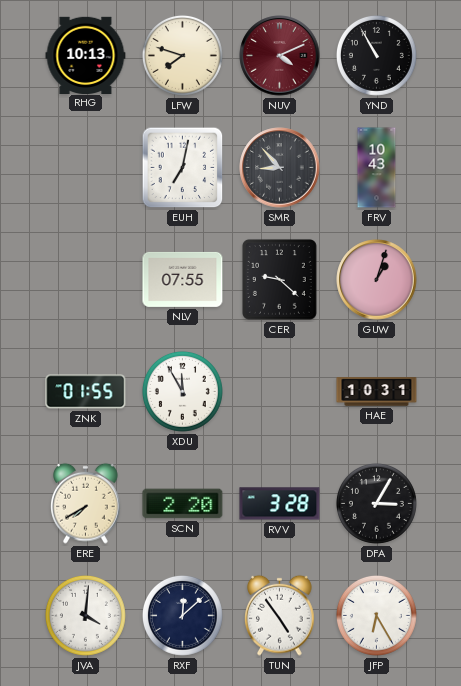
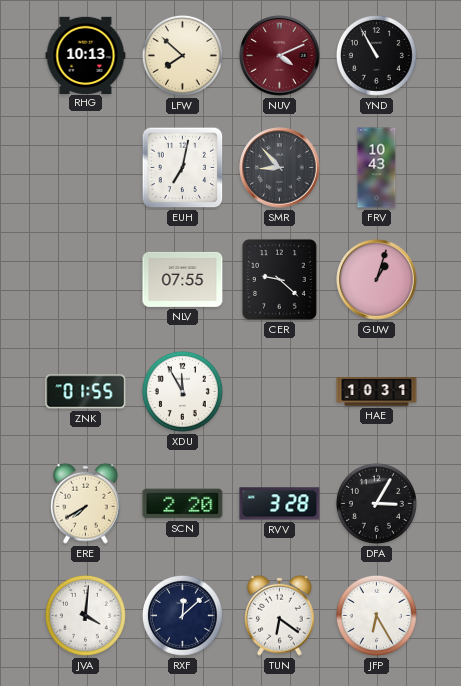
LFW: 7:48 -> 7:52 (182, 55)
TUN: 4:54 -> 6:21 (280, 615)
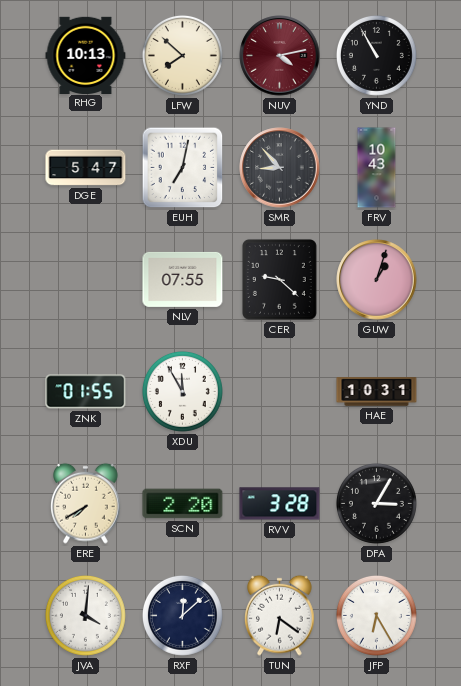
NUV: 4:11 -> 4:13 (280, 56)
DGE: none -> 5:47 (86, 168)
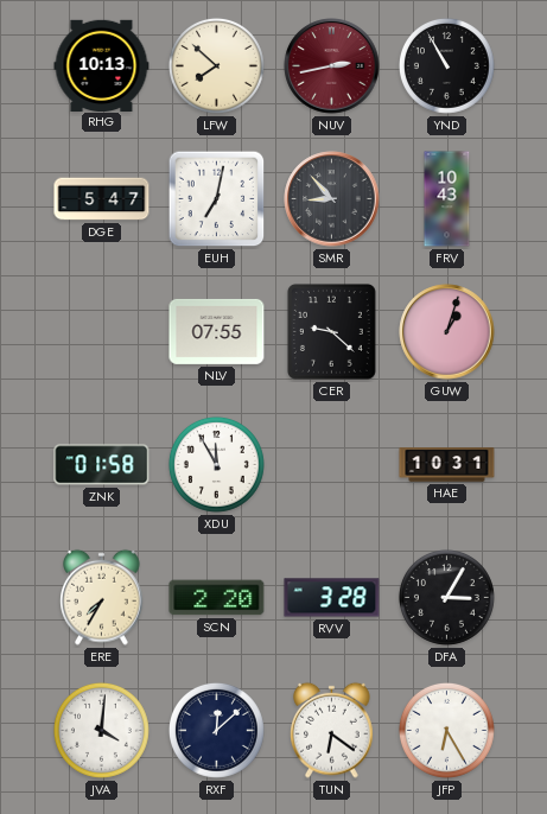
NUV: 4:13 -> 2:43 (332, 66)
ZNK: 01:55 -> 01:58 (102, 465)
ERE: 7:40 -> 7:35 (102, 597)
